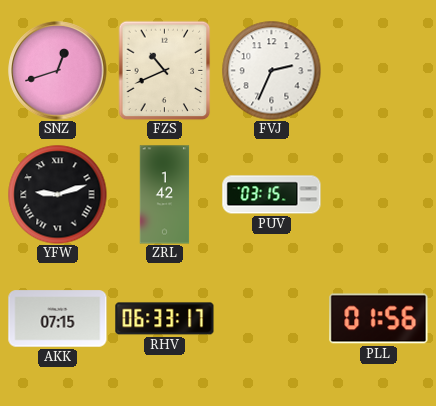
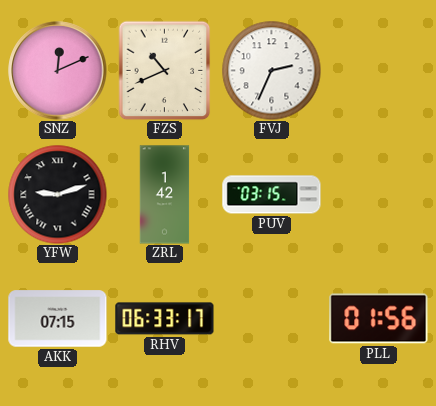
SNZ: 12:42 -> 12:11 (58, 71)
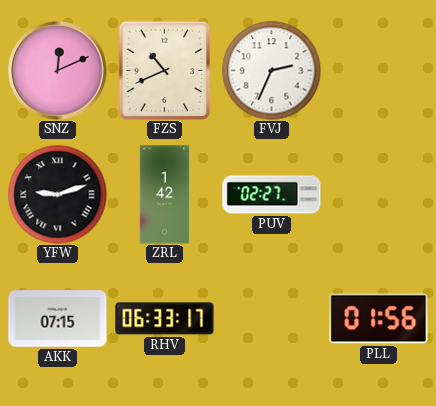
PUV: 03:15 -> 02:27 (272, 195)
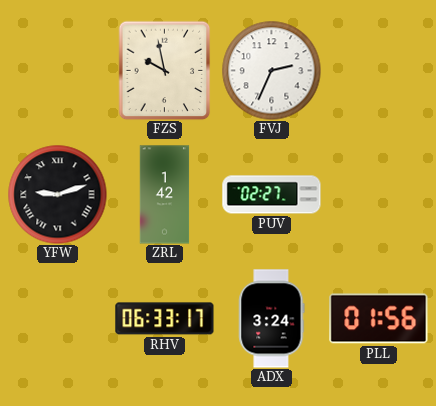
SNZ: 12:11 -> none (58, 71)
FZS: 10:41 -> 9:58 (165, 70)
AKK: 07:15 -> none (58, 319)
ADX: none -> 3:24 (272, 319)
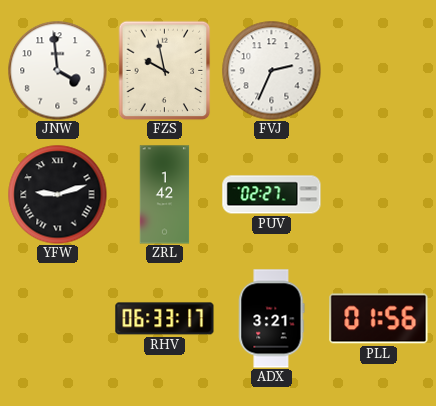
JNW: none -> 3:59 (58, 71)
ADX: 3:24 -> 3:21 (272, 319)
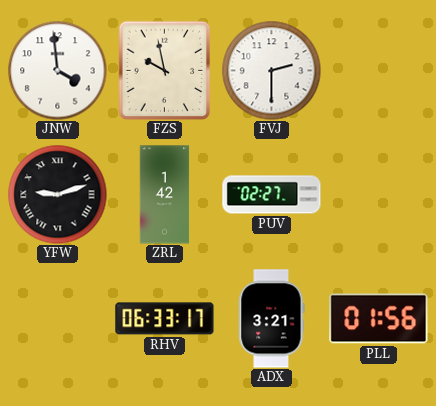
FVJ: 2:34 -> 2:30 (272, 71)
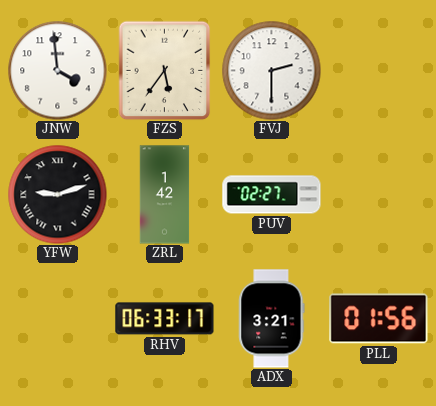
FZS: 9:58 -> 5:36 (165, 70)
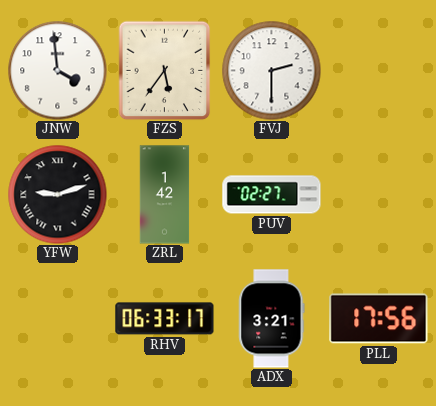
PLL: 01:56 -> 17:56 (379, 319)
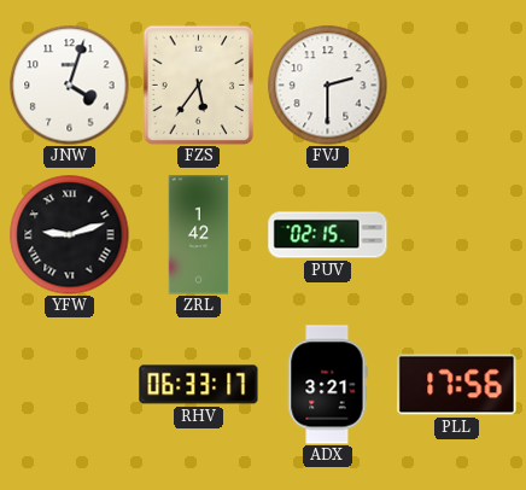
JNW: 3:59 -> 4:03 (70, 86)
PUV: 02:27 -> 02:15 (328, 235)
